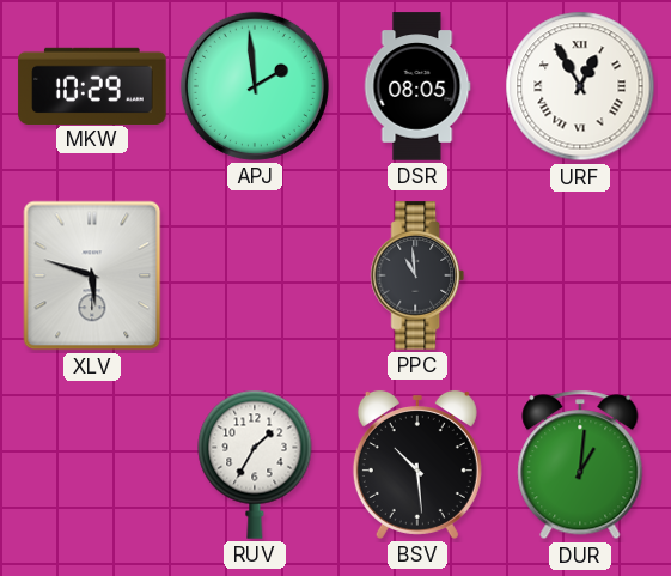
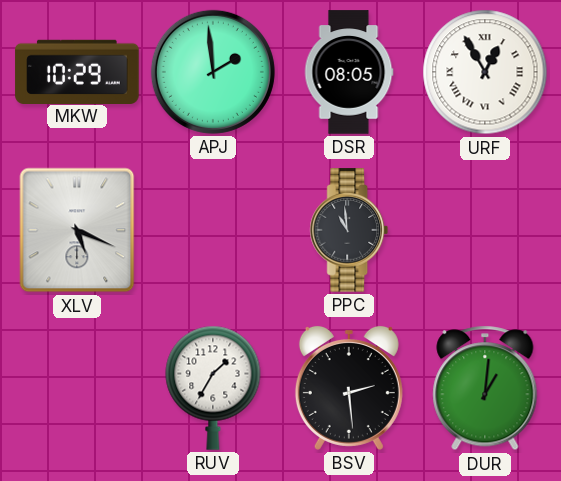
XLV: 5:48 -> 5:19 (77, 230)
BSV: 10:29 -> 2:29 (349, 388)
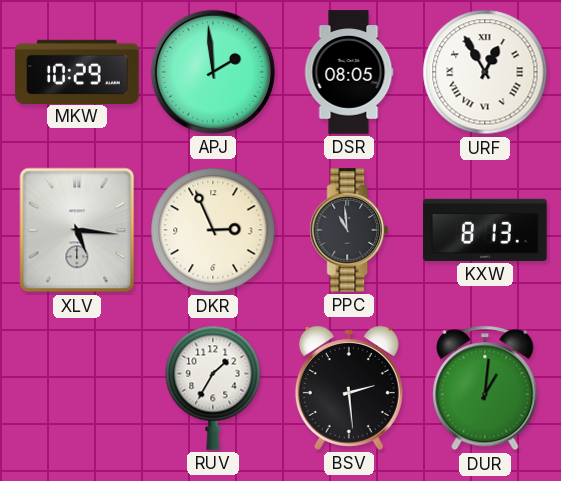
XLV: 5:19 -> 5:16 (77, 230)
DKR: none -> 2:56 (213, 230)
KXW: none -> 8:13 (485, 230)
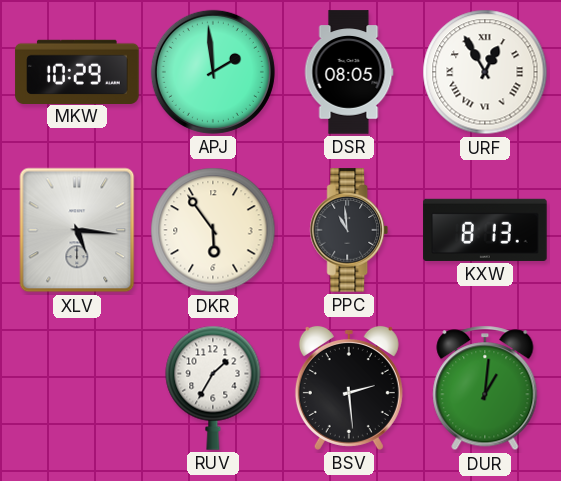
DKR: 2:56 -> 5:54 (213, 230)
